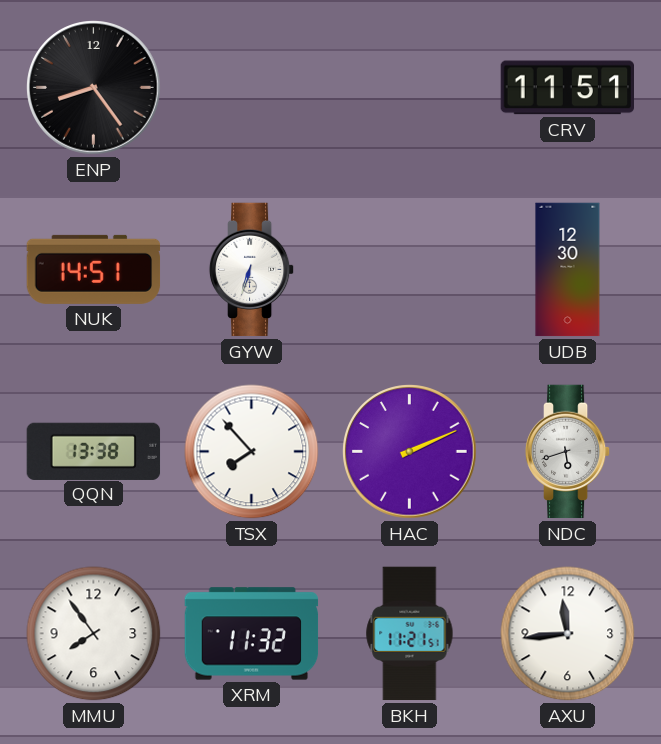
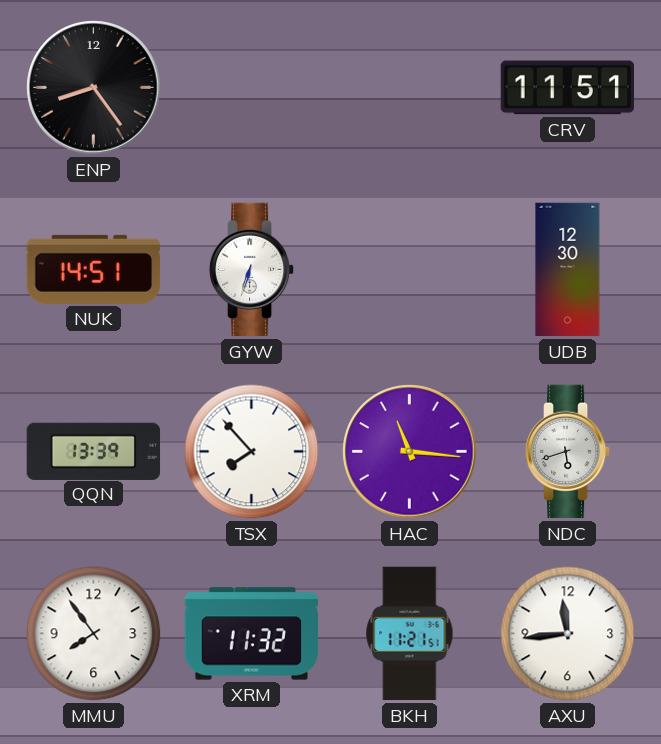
QQN: 13:38 -> 13:39 (94, 451)
HAC: 2:11 -> 11:16 (410, 452)
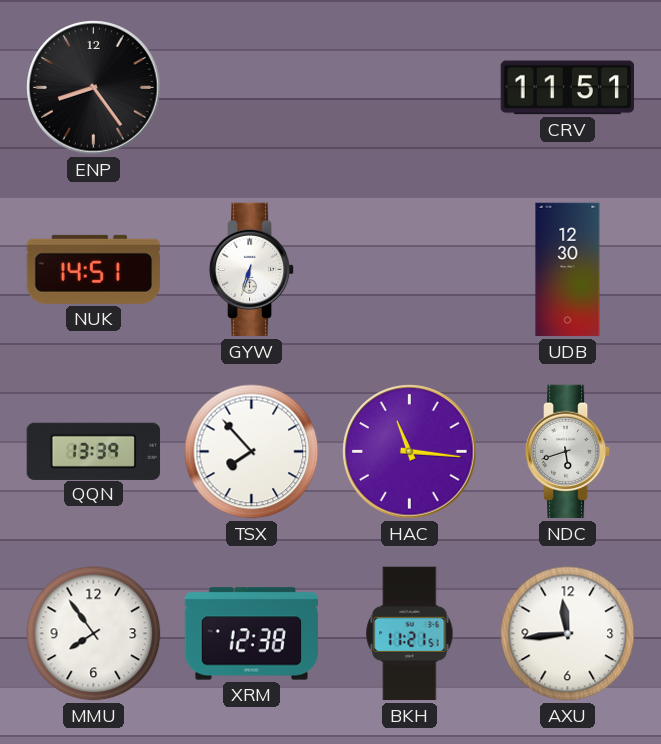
XRM: 11:32 -> 12:38 (252, 634)
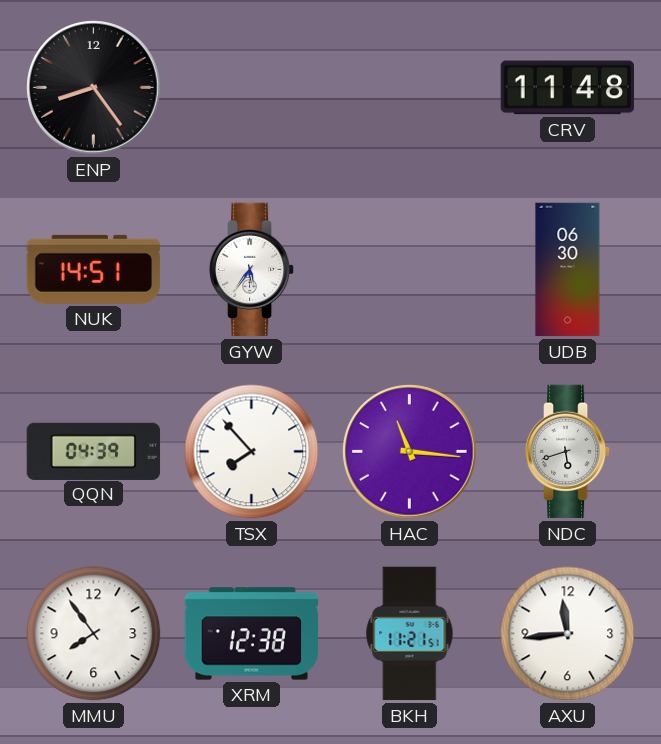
CRV: 11:51 -> 11:48 (568, 88)
GYW: 6:33 -> 5:36 (252, 270)
UDB: 12:30 -> 06:30 (568, 270)
QQN: 13:39 -> 04:39 (94, 451)
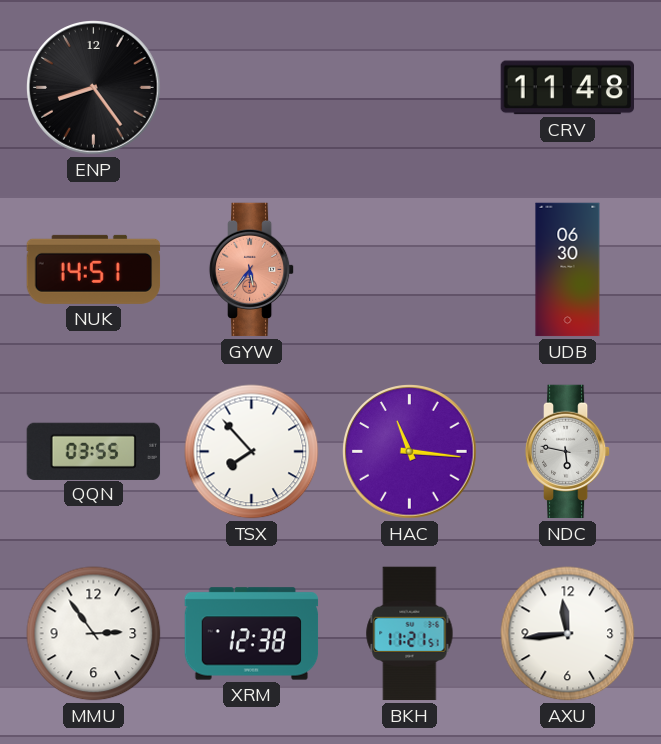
GYW dial: white -> salmon (252, 270)
QQN: 04:39 -> 03:55 (94, 451)
NDC: 5:42 -> 5:47 (568, 452)
MMU: 7:54 -> 2:54 (94, 634)
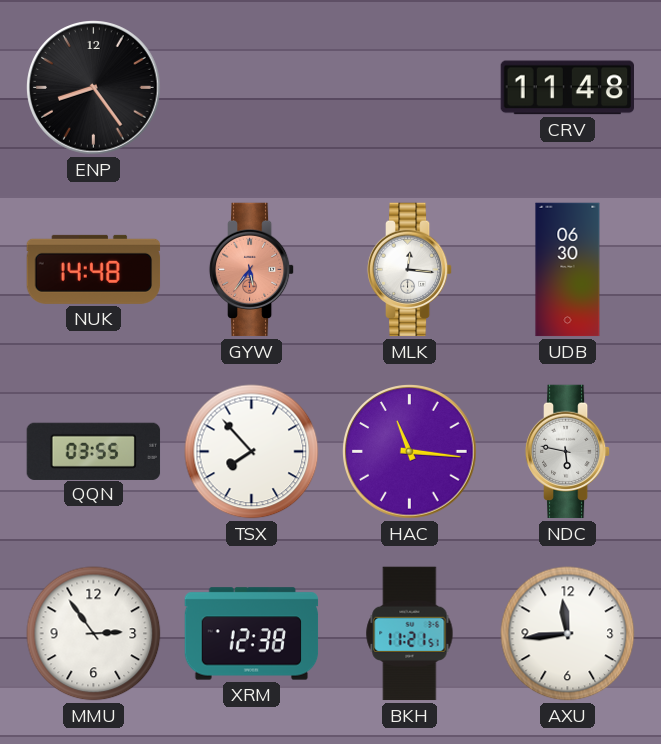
NUK: 14:51 -> 14:48 (94, 269)
MLK: none -> 12:16 (410, 270)
